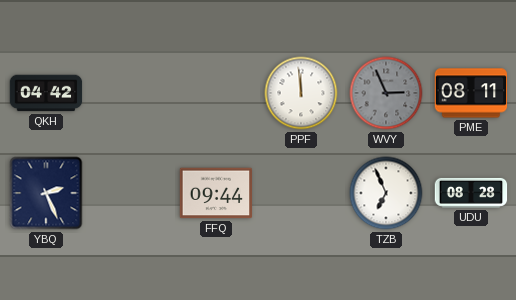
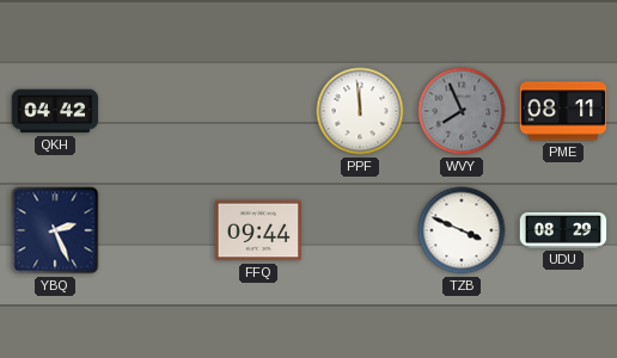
WVY: 2:56 -> 7:56 (462, 111)
TZB: 6:56 -> 3:49 (462, 230)
UDU: 08:28 -> 08:29 (563, 230)
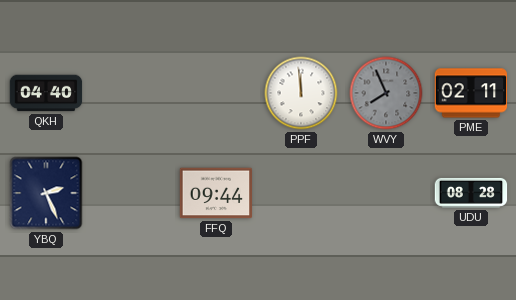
QKH: 04:42 -> 04:40 (46, 93)
PME: 08:11 -> 02:11 (471, 93)
TZB: 3:49 -> none (462, 230)
UDU: 08:29 -> 08:28 (471, 193)
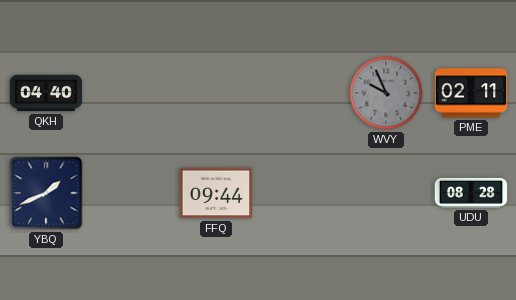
PPF: 11:59 -> none (301, 93)
WVY: 7:56 -> 9:56 (386, 93)
YBQ: 2:26 -> 1:41 (46, 193)
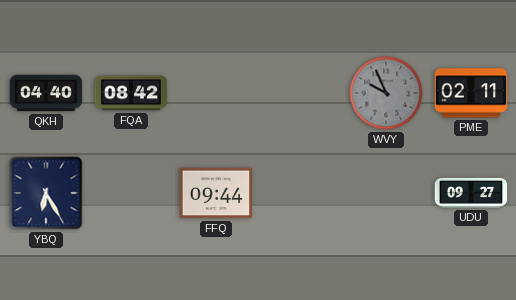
FQA: none -> 08:42 (131, 93)
YBQ: 1:41 -> 6:25 (46, 193)
UDU: 08:28 -> 09:27 (471, 193)
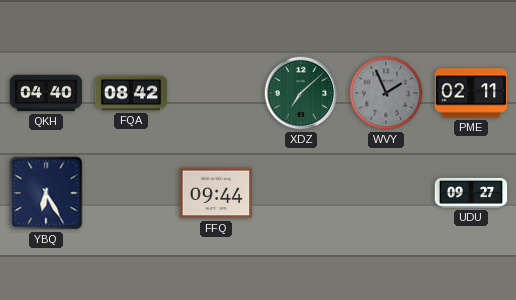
XDZ: none -> 7:08 (301, 93)
WVY: 9:56 -> 1:56 (386, 93)
